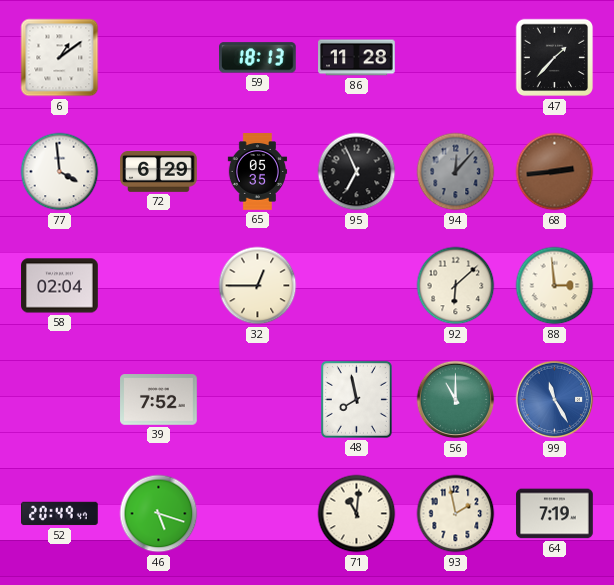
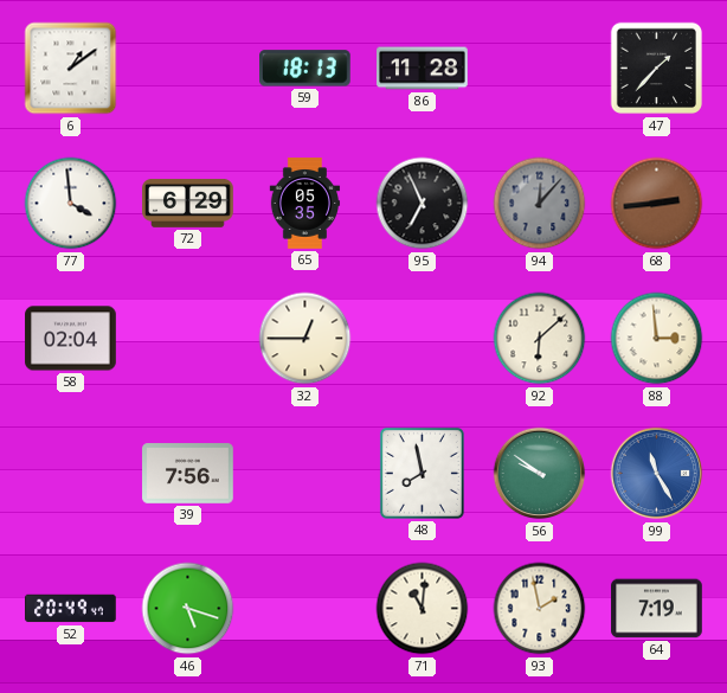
39: 7:52 -> 7:56 (188, 474)
56: 11:00 -> 9:51 (540, 474)
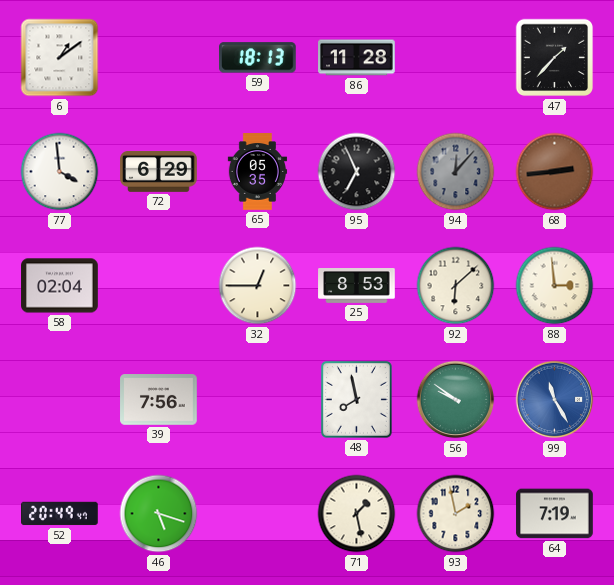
25: none -> 8:53 (357, 286)
71: 11:01 -> 1:28 (357, 514)
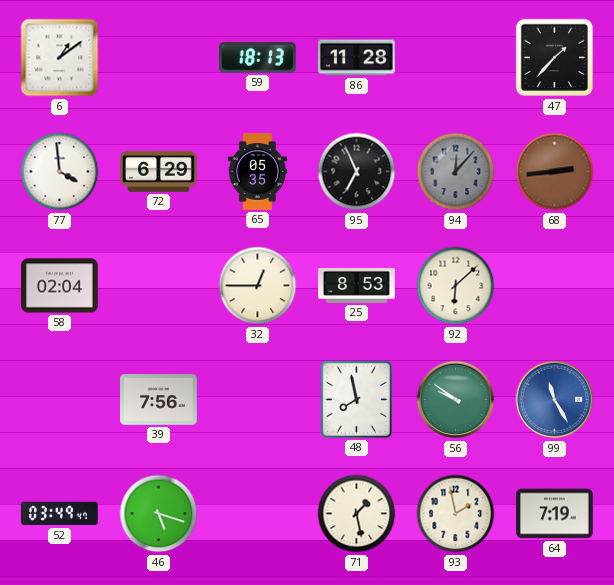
88: 2:59 -> none (555, 286)
52: 20:49 -> 03:49 (60, 514)
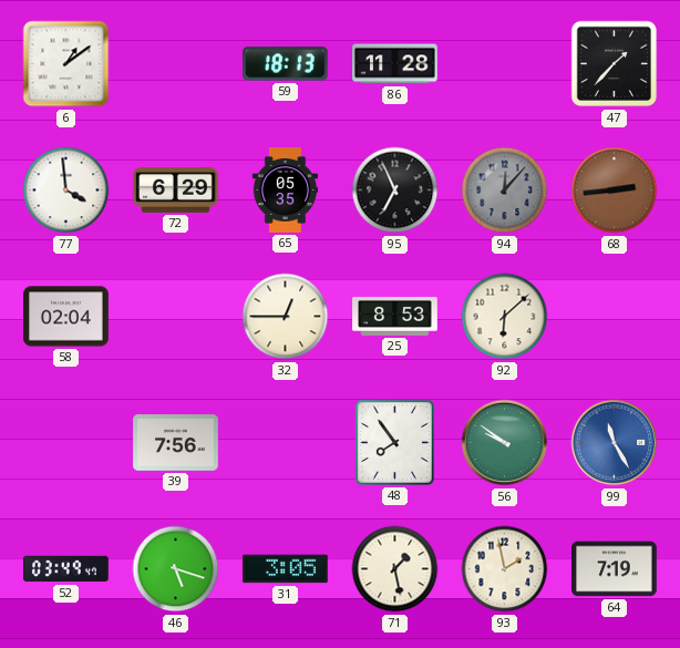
48: 7:58 -> 7:54 (394, 442)
31: none -> 3:05 (286, 569)
